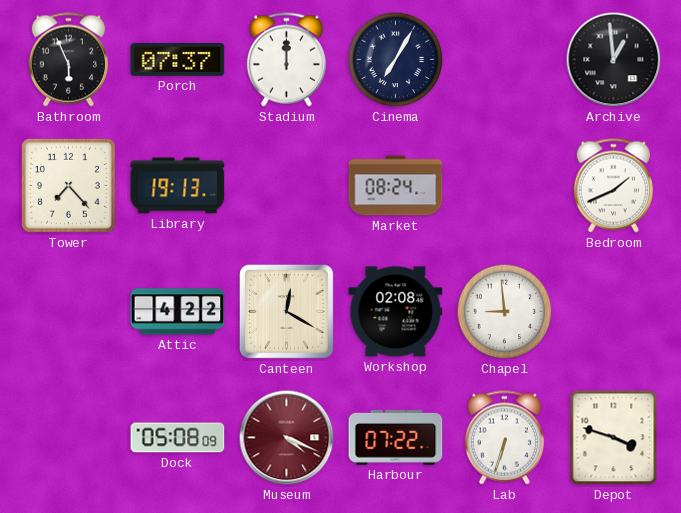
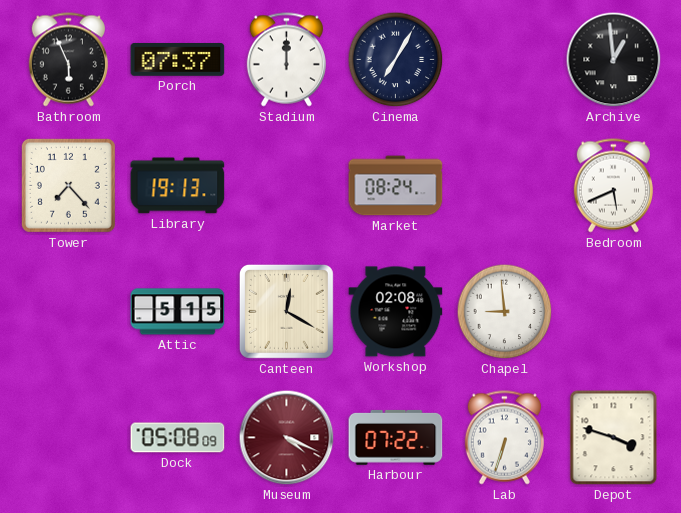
Bedroom: 1:41 -> 5:41 (613, 186)
Attic: 4:22 -> 5:15 (178, 312)
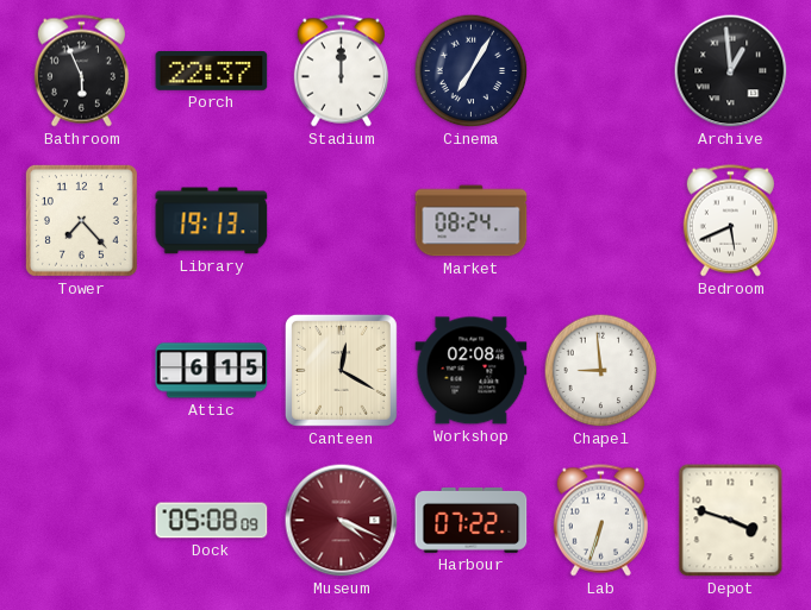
Porch: 07:37 -> 22:37 (212, 71)
Attic: 5:15 -> 6:15 (212, 371)
